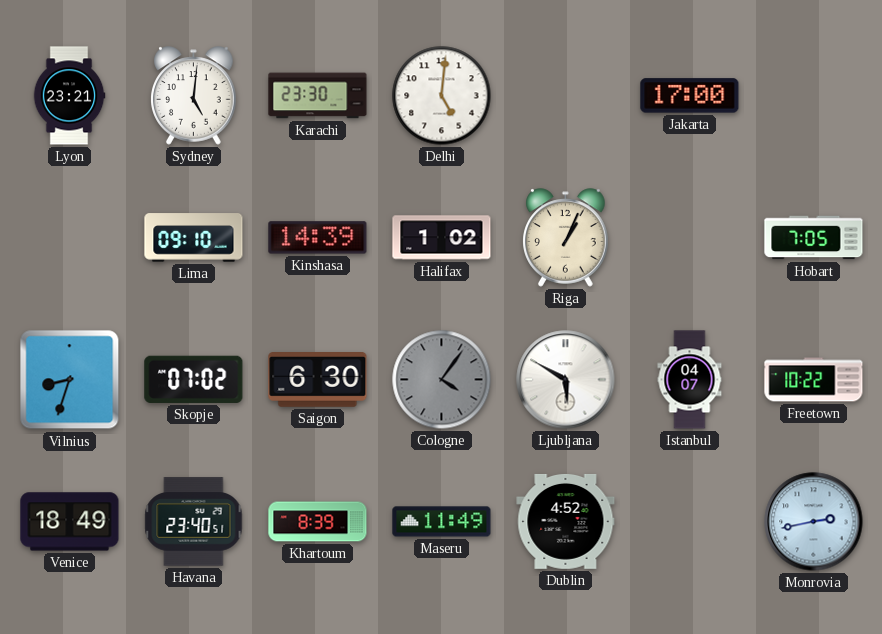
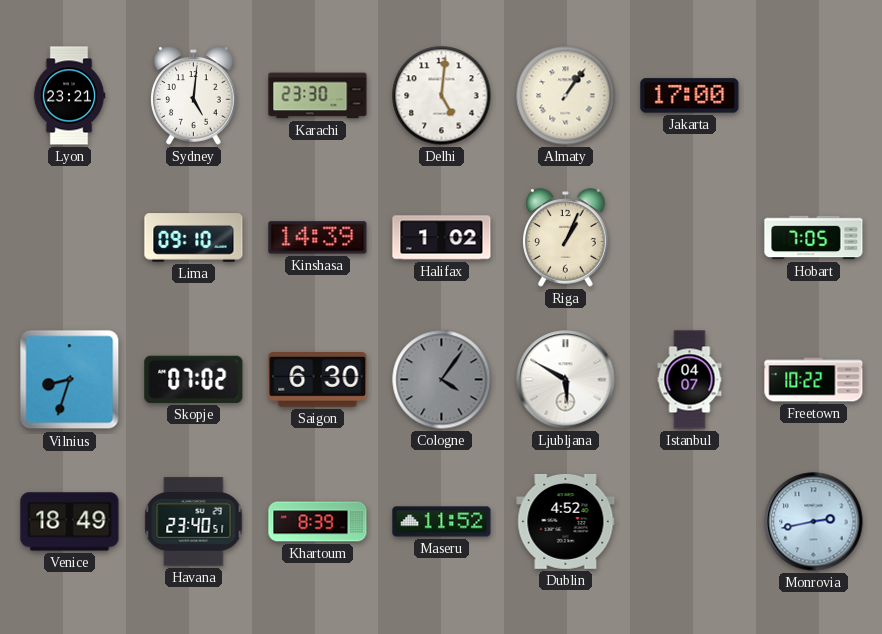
Almaty: none -> 1:06 (566, 96)
Maseru: 11:49 -> 11:52 (442, 522)
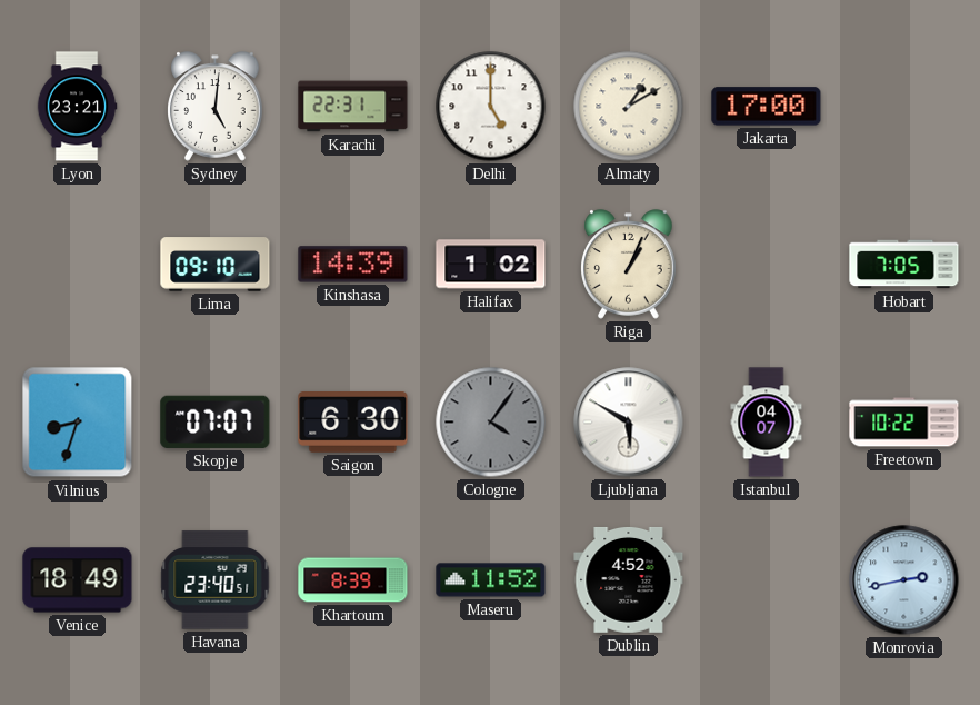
Karachi: 23:30 -> 22:31 (353, 107)
Delhi: 5:01 -> 5:00 (491, 107)
Almaty: 1:06 -> 1:10 (629, 107)
Skopje: 07:02 -> 07:07 (216, 421)
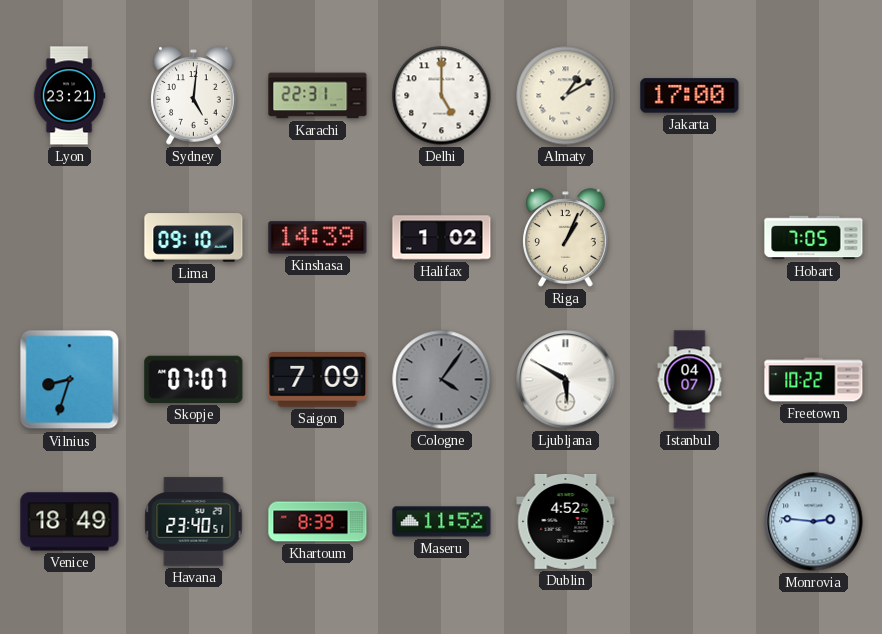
Saigon: 6:30 -> 7:09 (318, 380)
Monrovia: 2:43 -> 2:46 (814, 522)
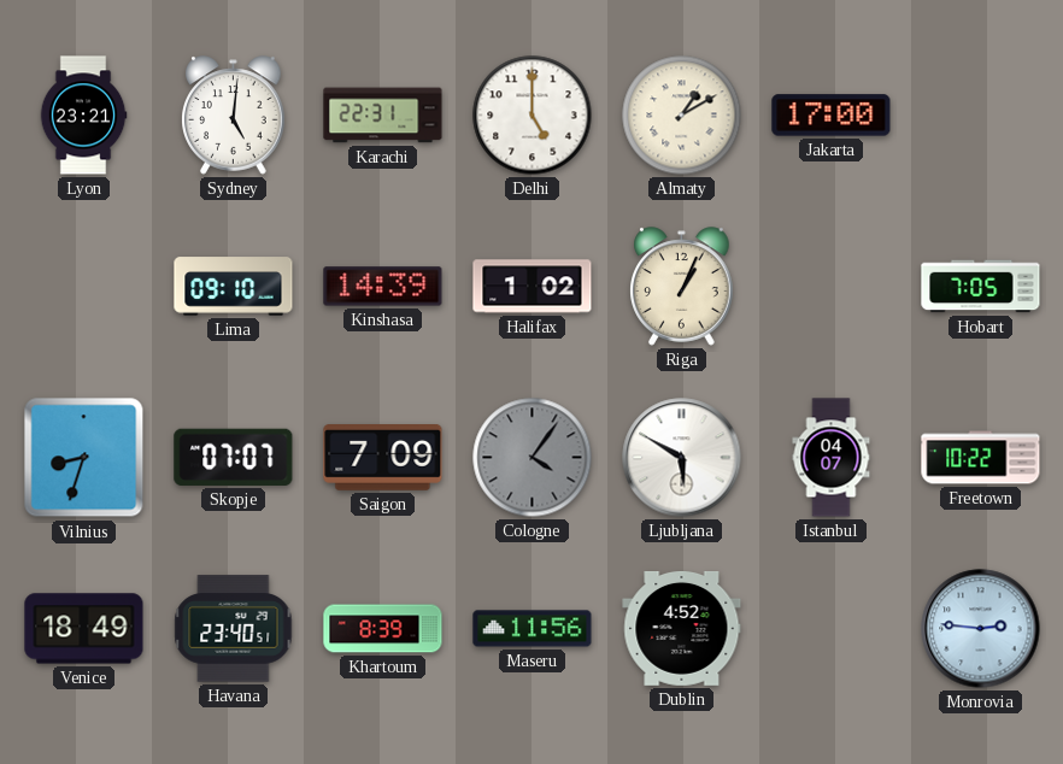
Maseru: 11:52 -> 11:56 (533, 629)
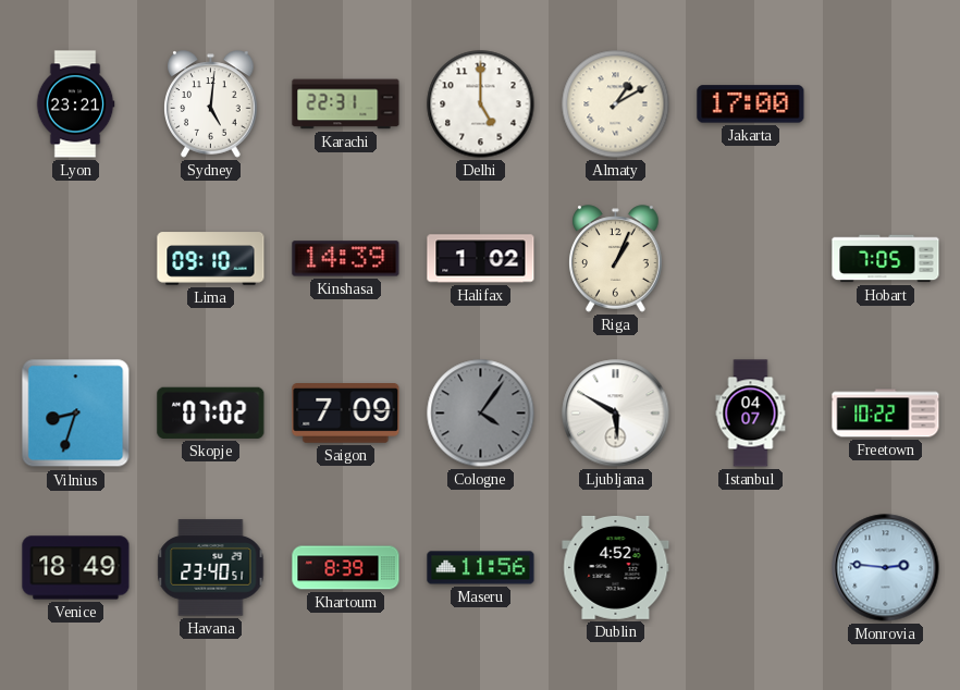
Skopje: 07:07 -> 07:02 (211, 412)
